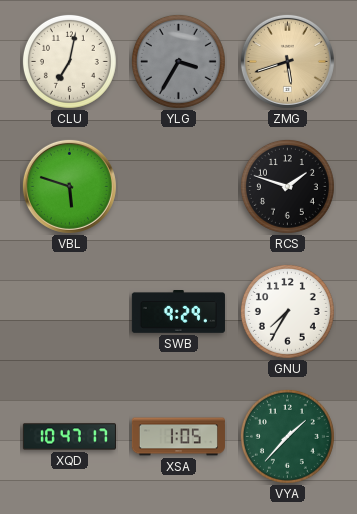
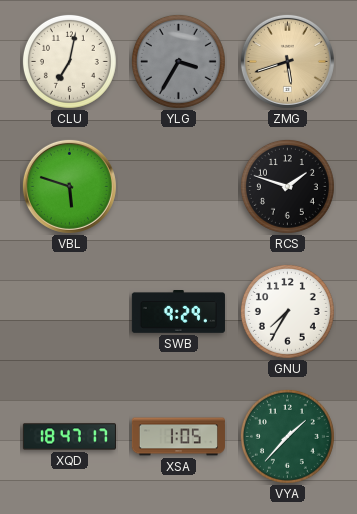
XQD: 10:47 -> 18:47 (69, 437)
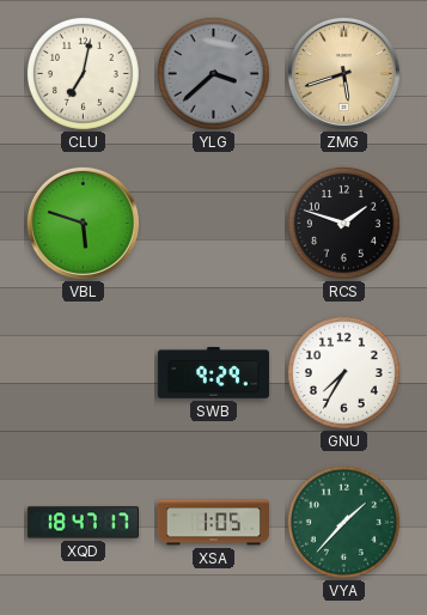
YLG: 3:35 -> 3:38 (213, 73)
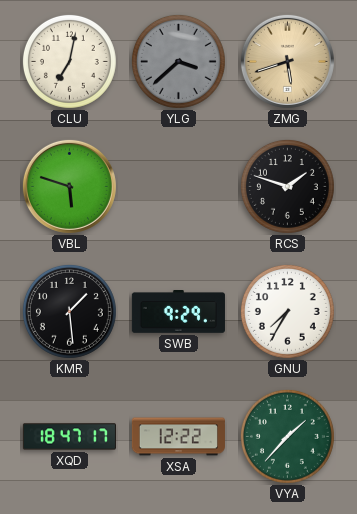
KMR: none -> 1:29 (69, 311)
XSA: 1:05 -> 12:22 (178, 437)
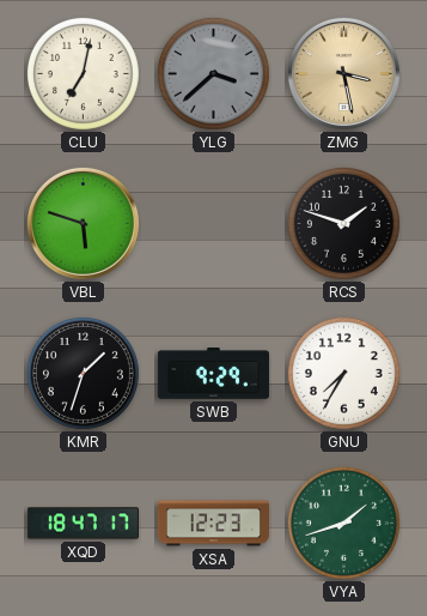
ZMG: 5:42 -> 3:28 (343, 73)
KMR: 1:29 -> 1:33 (83, 373)
XSA: 12:22 -> 12:23 (213, 524)
VYA: 1:37 -> 1:42 (343, 523)
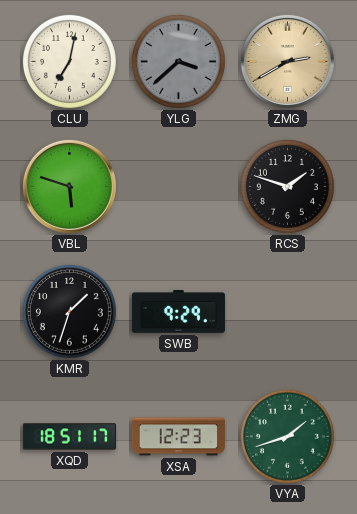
ZMG: 3:28 -> 2:40 (287, 61)
GNU: 7:35 -> none (343, 373)
XQD: 18:47 -> 18:51 (69, 437)
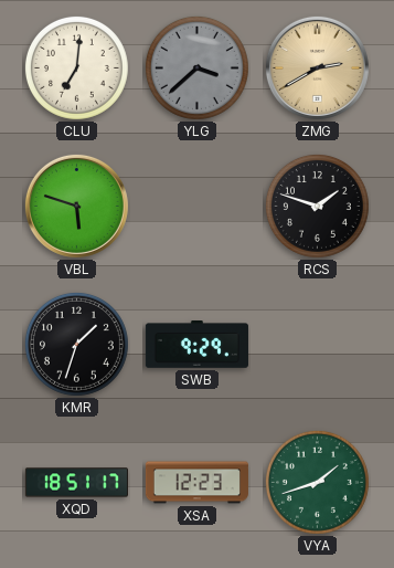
CLU: 7:02 -> 7:01 (76, 67)
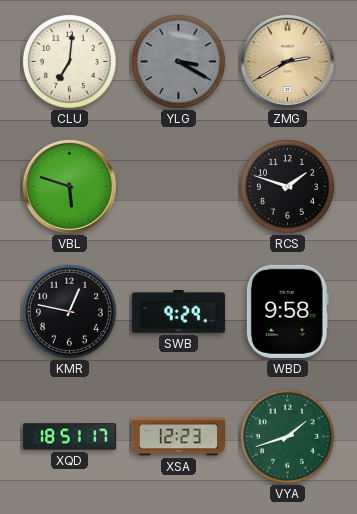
YLG: 3:38 -> 3:20 (178, 61)
KMR: 1:33 -> 12:47 (69, 311)
WBD: none -> 9:58 (287, 311)
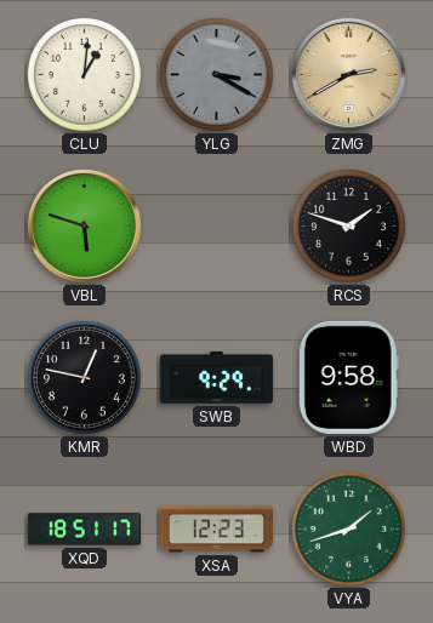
CLU: 7:01 -> 1:01 (84, 74)
